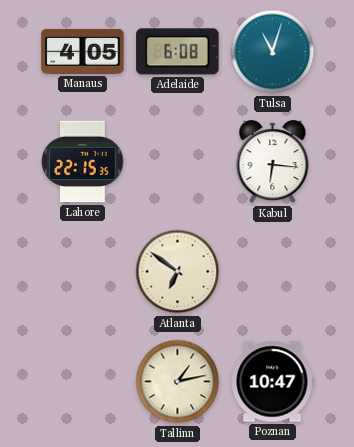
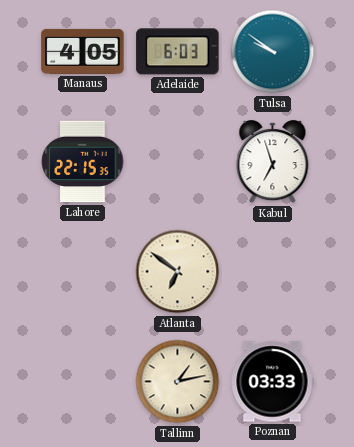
Adelaide: 6:08 -> 6:03 (178, 52)
Tulsa: 11:03 -> 9:51 (273, 52)
Kabul: 6:16 -> 6:57 (273, 162)
Poznan: 10:47 -> 03:33 (272, 382)
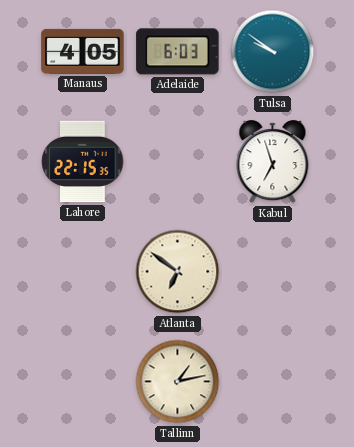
Poznan: 03:33 -> none (272, 382)
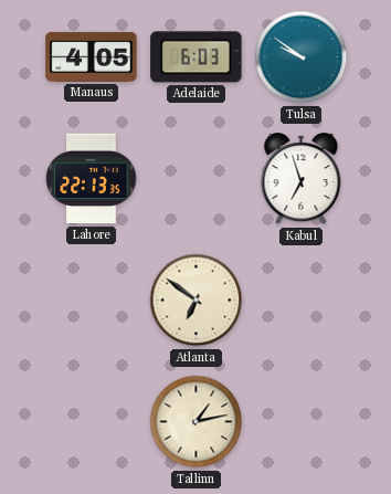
Lahore: 22:15 -> 22:13 (92, 179)
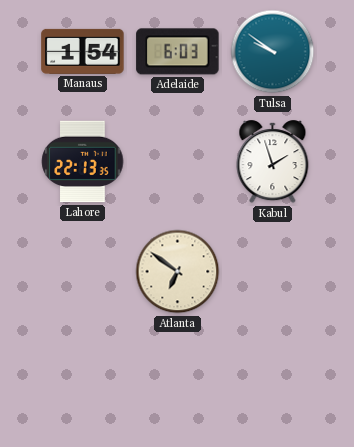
Manaus: 4:05 -> 1:54 (83, 51)
Kabul: 6:57 -> 1:57 (273, 162)
Tallinn: 1:13 -> none (197, 422)
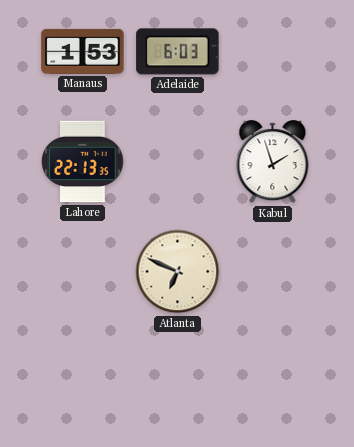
Manaus: 1:54 -> 1:53 (83, 51)
Tulsa: 9:51 -> none (273, 52)
Atlanta: 6:51 -> 6:49 (178, 272)
